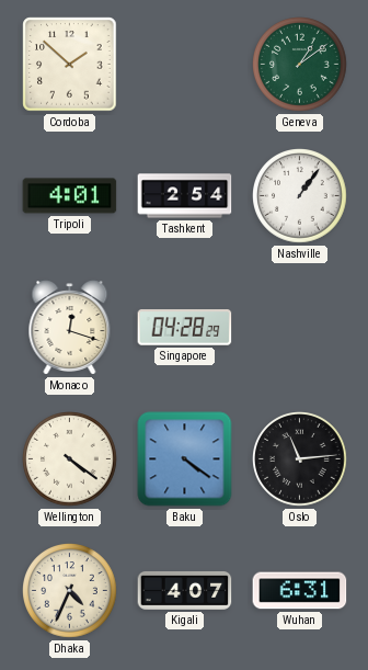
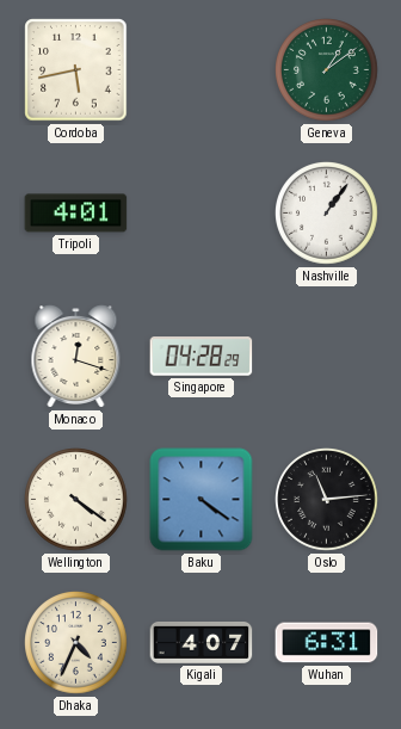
Cordoba: 1:52 -> 5:43 (76, 70)
Tashkent: 2:54 -> none (185, 196)
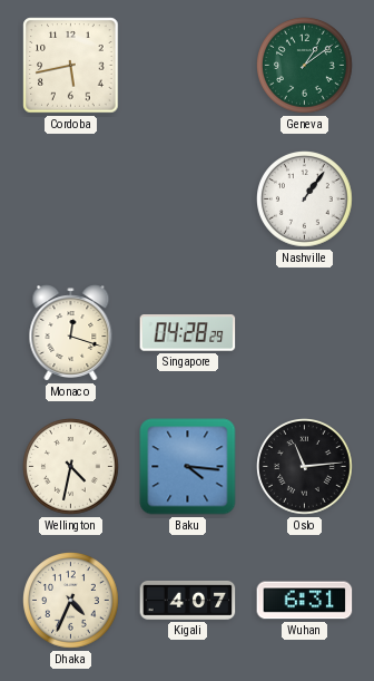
Tripoli: 4:01 -> none (76, 214)
Wellington: 4:21 -> 4:32 (71, 467)
Baku: 4:21 -> 4:16 (188, 467)
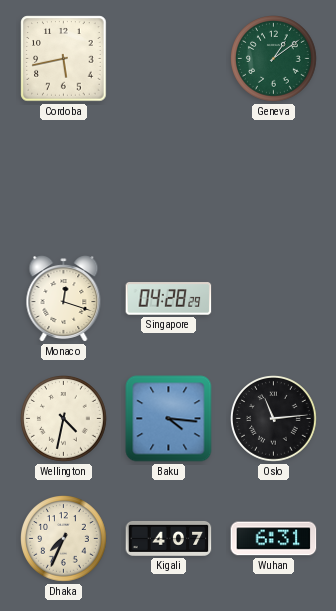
Nashville: 1:06 -> none (305, 200)
Dhaka: 4:34 -> 7:34 (64, 539)
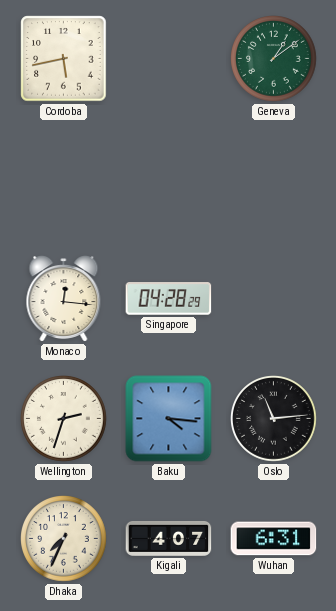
Monaco: 12:18 -> 12:16 (64, 299)
Wellington: 4:32 -> 2:33 (64, 419)
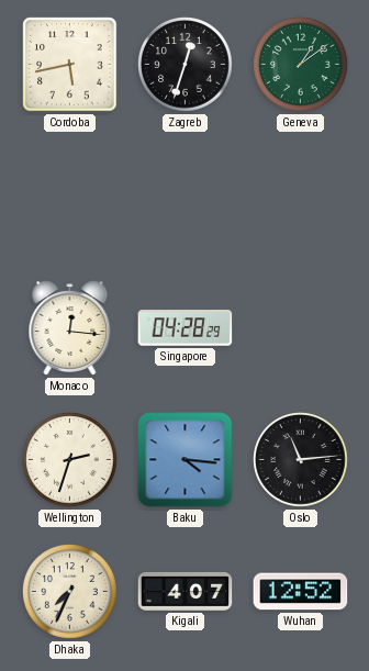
Zagreb: none -> 12:33 (186, 65)
Wuhan: 6:31 -> 12:52 (301, 592)
